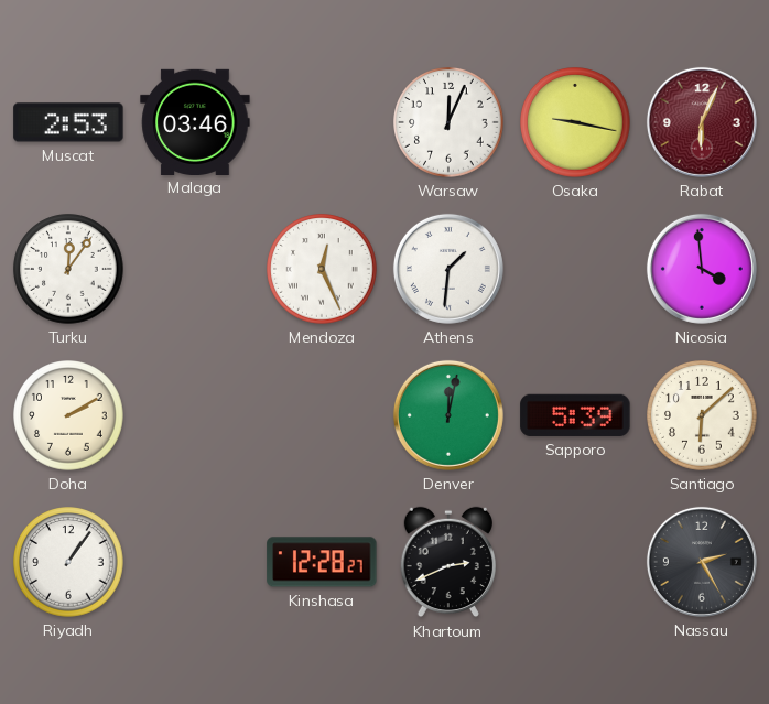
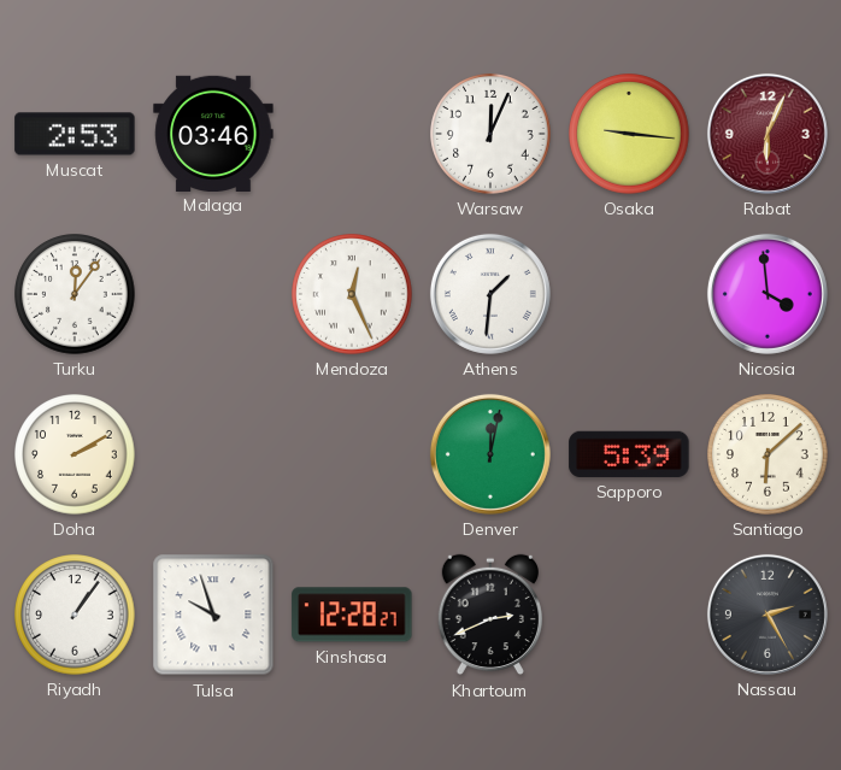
Osaka: 9:17 -> 9:16 (629, 134)
Tulsa: none -> 9:57 (213, 615)
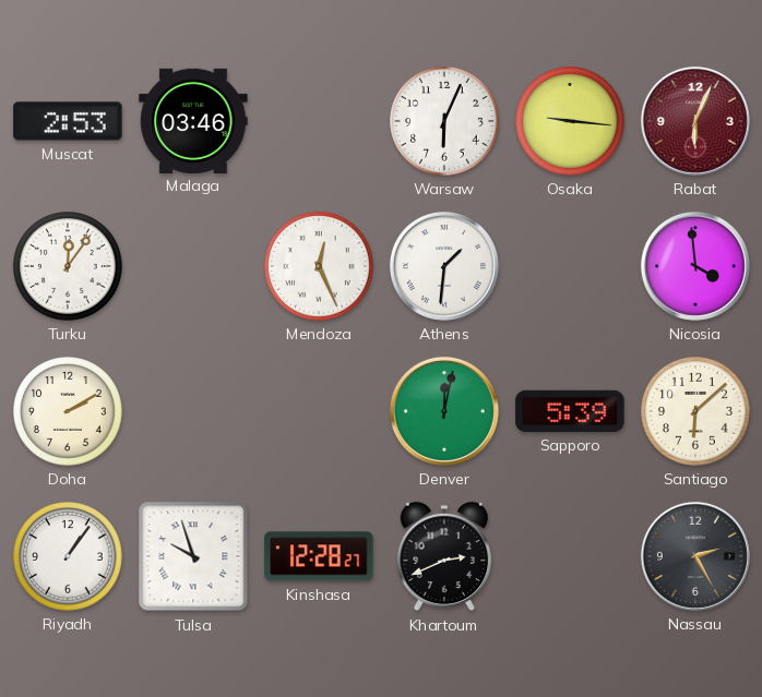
Warsaw: 12:04 -> 6:04 (444, 121)
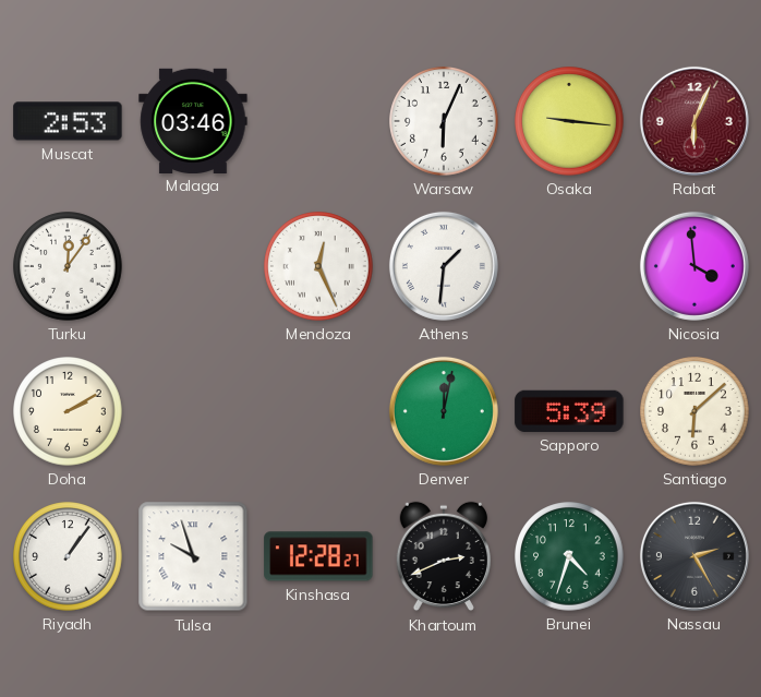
Brunei: none -> 4:33 (569, 556)
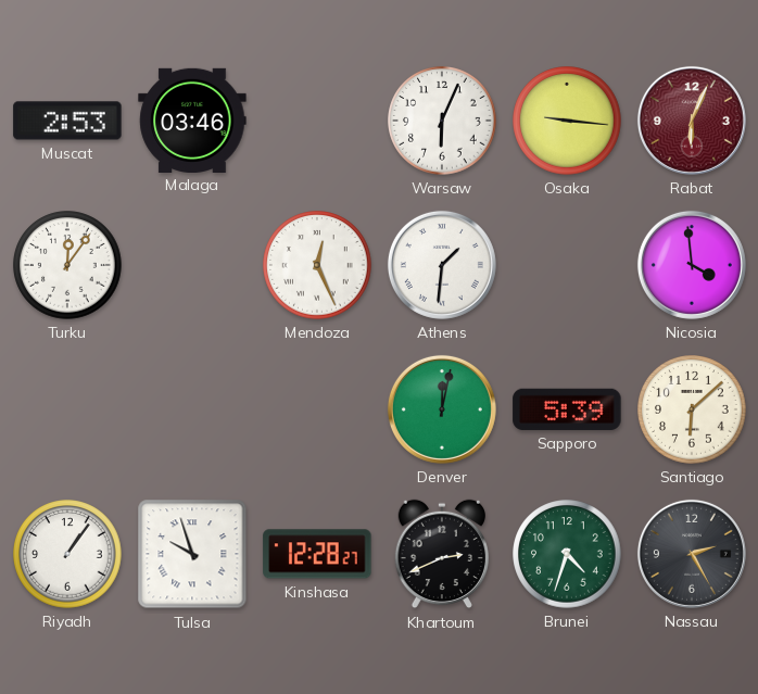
Doha: 2:10 -> none (68, 411)
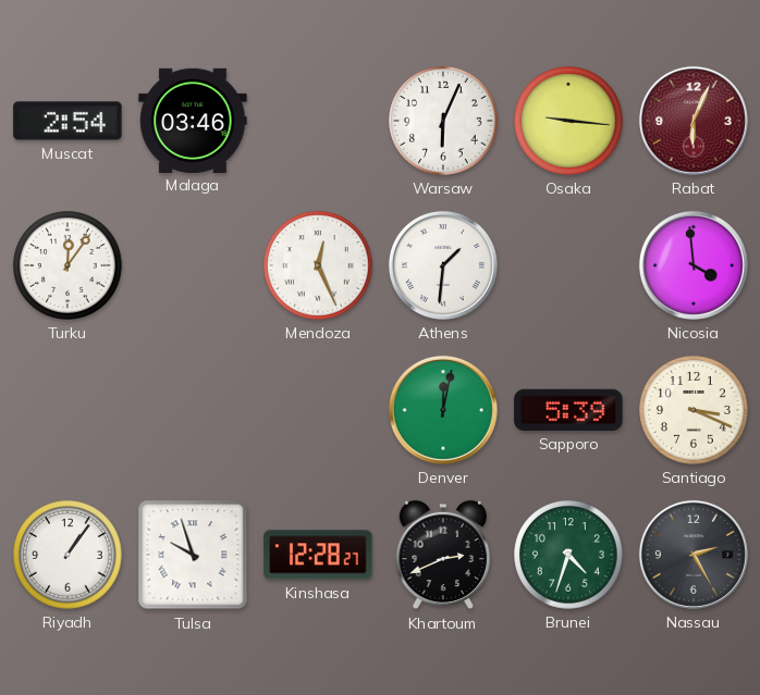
Muscat: 2:53 -> 2:54 (68, 121)
Santiago: 6:08 -> 3:19 (694, 410)
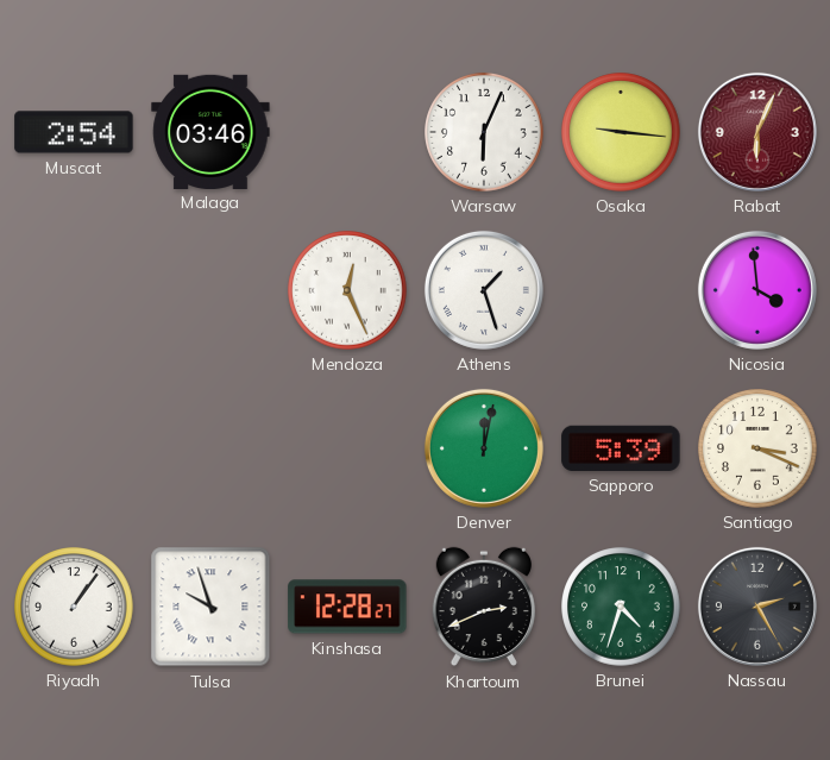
Turku: 12:06 -> none (68, 265)
Athens: 1:31 -> 1:27 (484, 290)
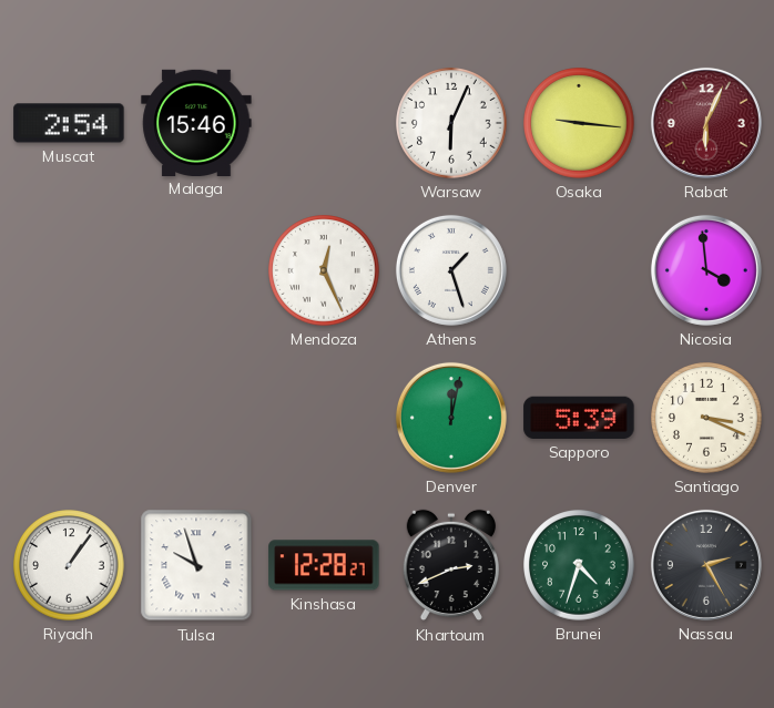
Malaga: 03:46 -> 15:46 (196, 122)
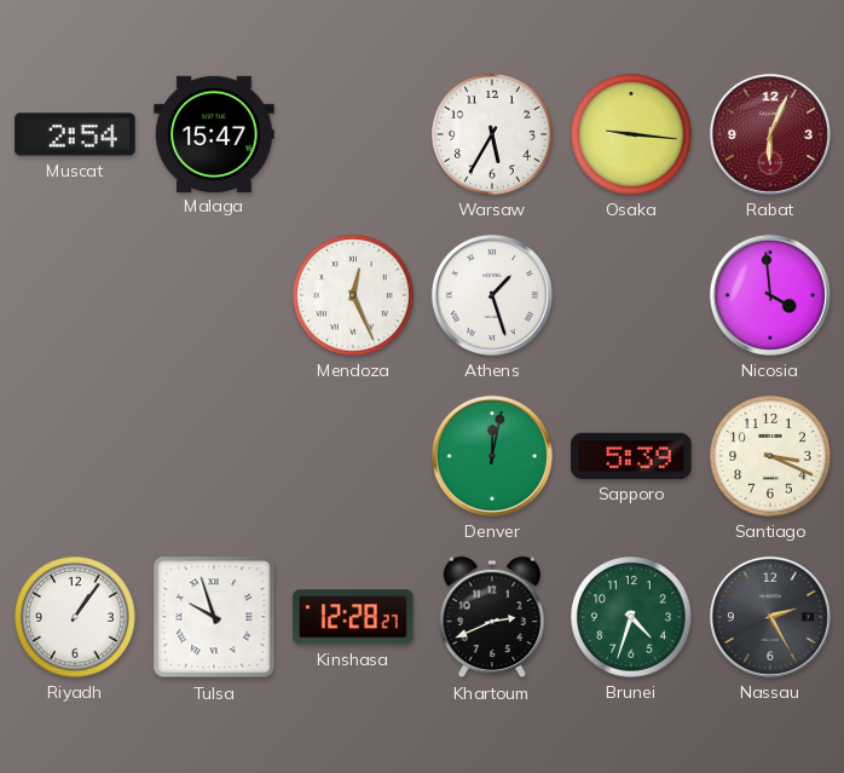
Malaga: 15:46 -> 15:47 (214, 133)
Warsaw: 6:04 -> 5:35 (492, 134)
